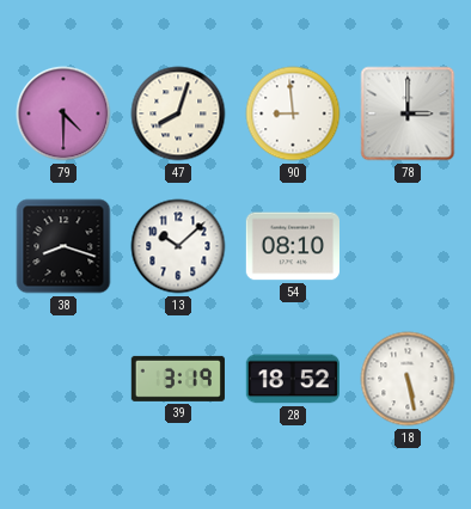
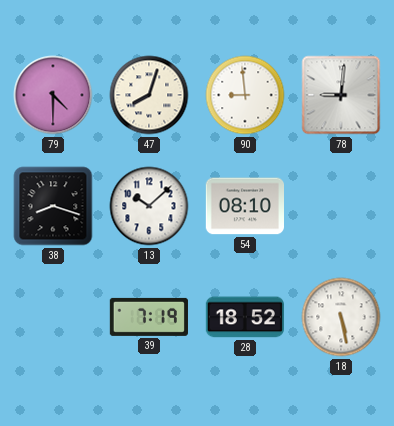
78: 3:00 -> 9:01 (341, 95)
39: 3:19 -> 7:19 (149, 317)
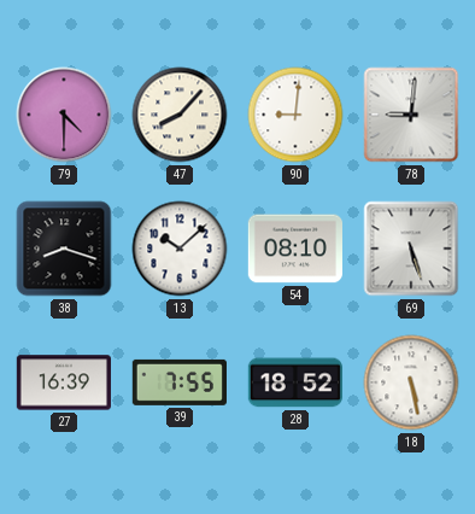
47: 8:03 -> 8:07 (180, 115)
90: 8:59 -> 9:01 (295, 115)
69: none -> 5:27 (411, 249)
27: none -> 16:39 (63, 382)
39: 7:19 -> 7:55 (180, 382)
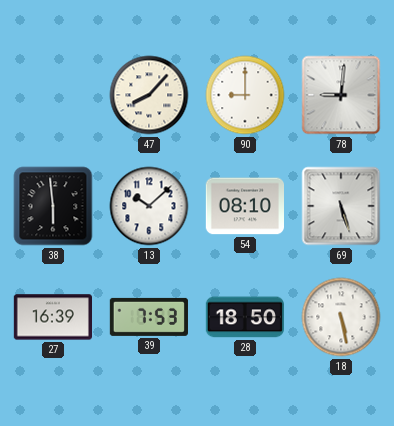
79: 4:30 -> none (64, 115)
90: 9:01 -> 9:00 (245, 95)
38: 8:18 -> 5:59 (53, 206)
39: 7:55 -> 7:53 (149, 317)
28: 18:52 -> 18:50 (245, 317)
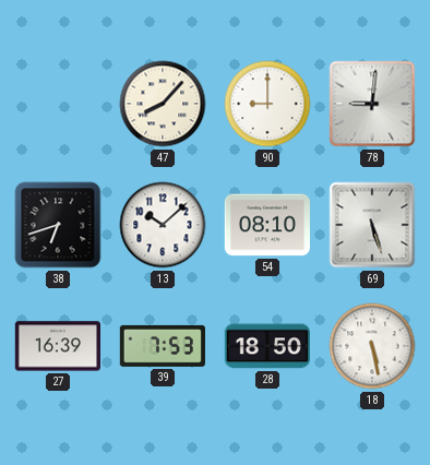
38: 5:59 -> 6:42 (58, 225)
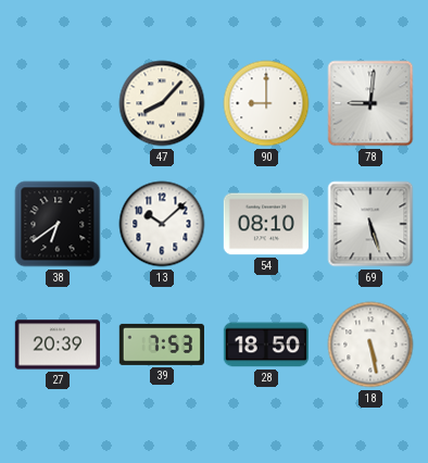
38: 6:42 -> 6:39 (58, 224)
27: 16:39 -> 20:39 (56, 345)
